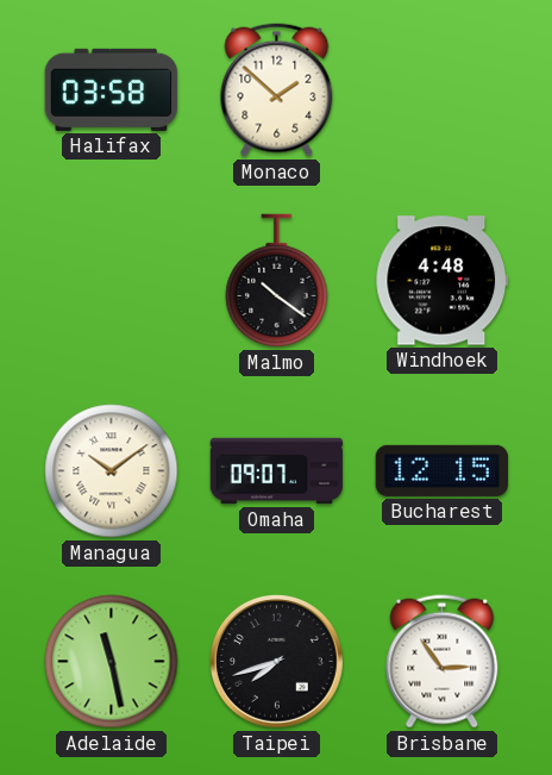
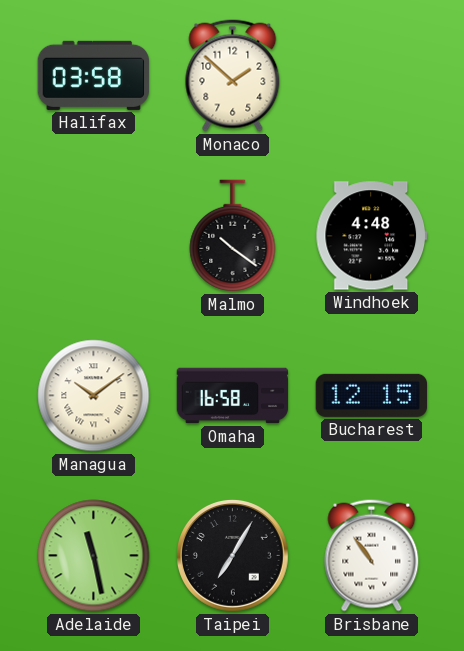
Omaha: 09:07 -> 16:58 (233, 396)
Taipei: 7:42 -> 7:05 (233, 556)
Brisbane: 2:54 -> 10:54 (372, 556)
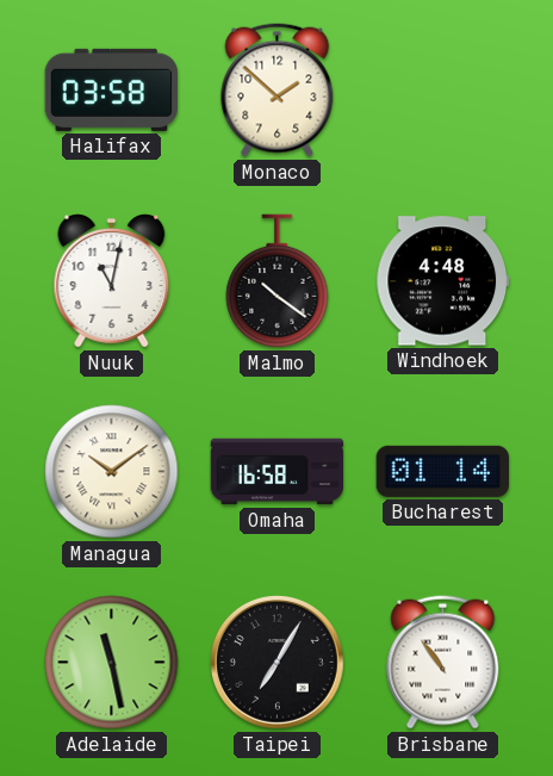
Nuuk: none -> 11:02 (112, 281)
Bucharest: 12:15 -> 01:14 (442, 471)
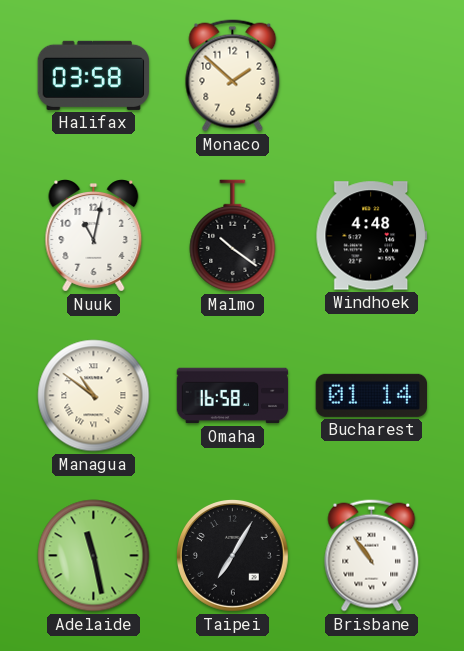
Managua: 10:09 -> 10:51 (94, 396)
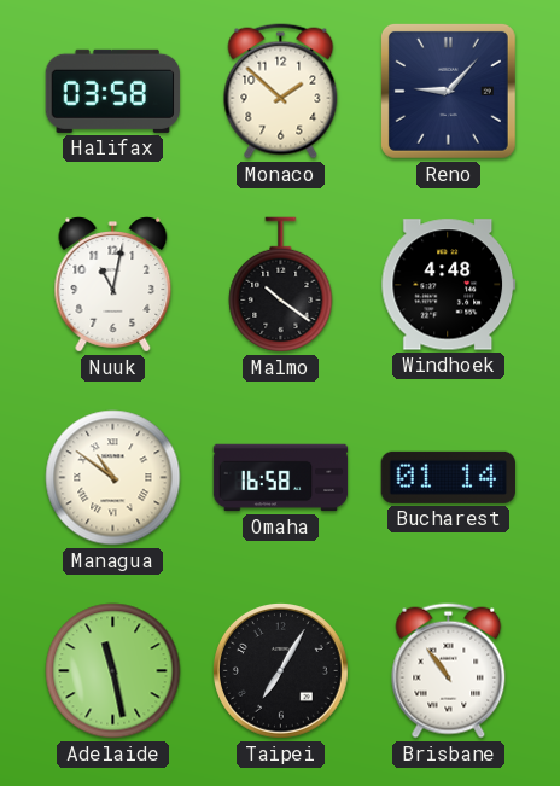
Reno: none -> 9:07 (448, 91)
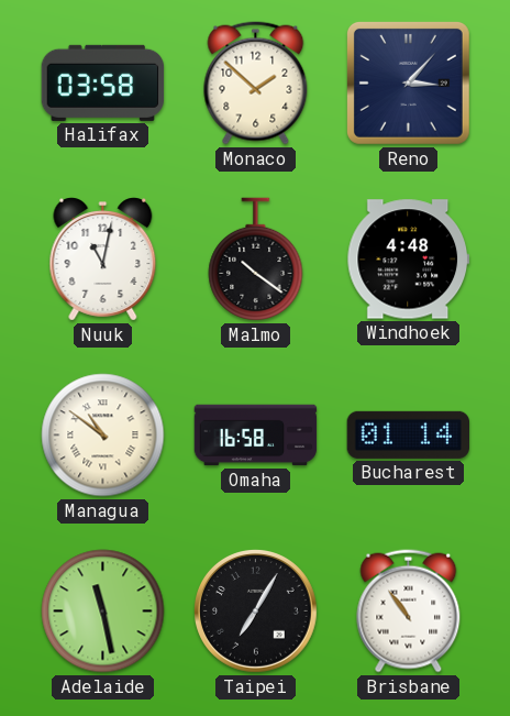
Reno: 9:07 -> 3:07 (408, 82)
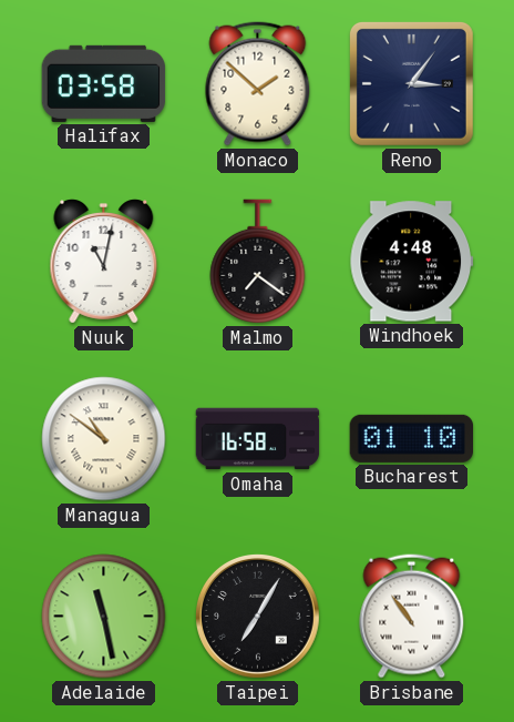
Reno: 3:07 -> 3:06 (411, 83)
Malmo: 10:21 -> 7:21 (258, 262)
Bucharest: 01:14 -> 01:10 (411, 438)
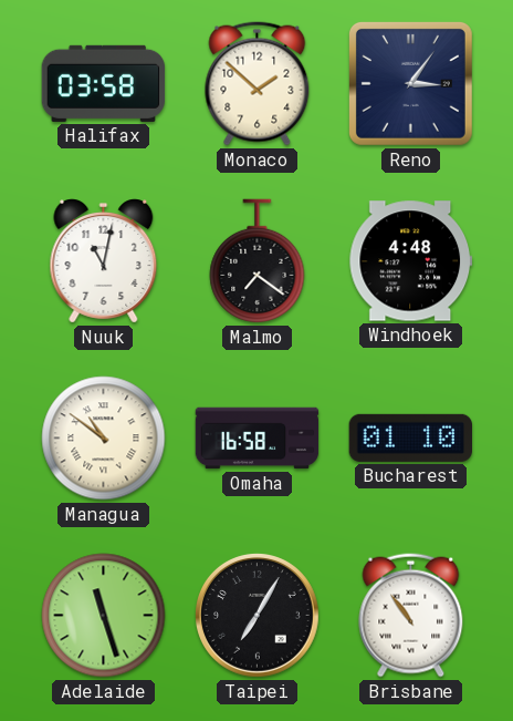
Adelaide: 11:28 -> 11:27 (104, 616)
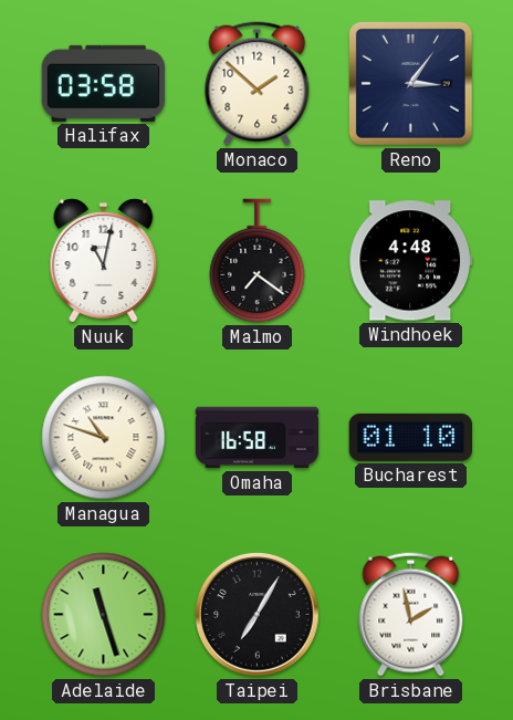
Managua: 10:51 -> 10:48 (104, 438)
Brisbane: 10:54 -> 1:58 (411, 615)
